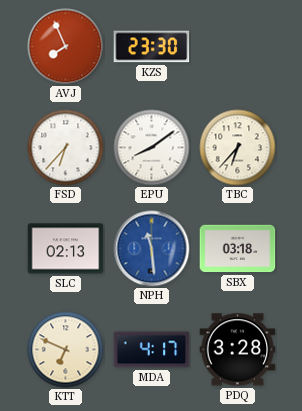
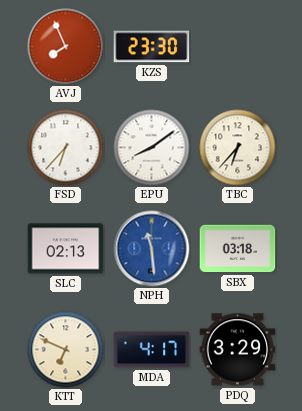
PDQ: 3:28 -> 3:29 (238, 350)
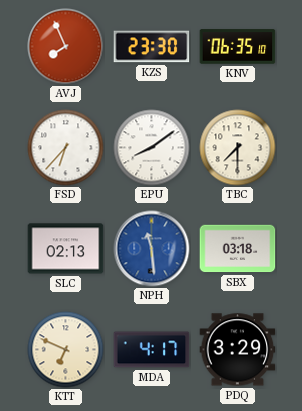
KNV: none -> 06:35 (238, 47)
TBC: 6:37 -> 7:30 (238, 148)
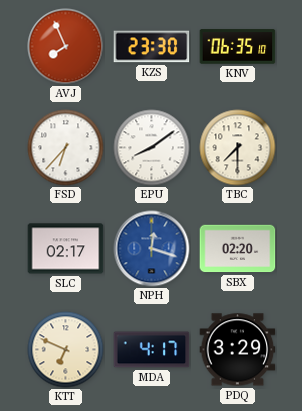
SLC: 02:13 -> 02:17 (66, 249)
NPH: 11:29 -> 12:18 (152, 249)
SBX: 03:18 -> 02:20 (238, 249)
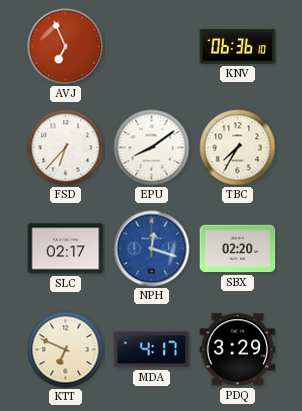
AVJ: 7:56 -> 6:56 (66, 47)
KZS: 23:30 -> none (152, 47)
KNV: 06:35 -> 06:36 (238, 47)
TBC: 7:30 -> 7:35 (238, 148)
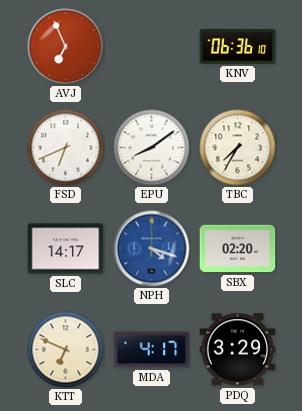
FSD: 6:37 -> 6:41 (66, 148)
SLC: 02:17 -> 14:17 (66, 249)
NPH: 12:18 -> 4:18 (152, 249)
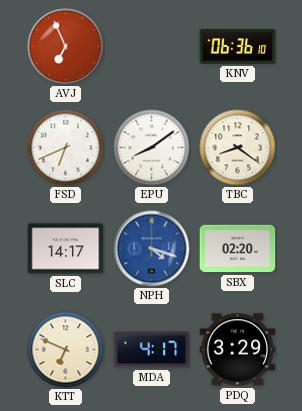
TBC: 7:35 -> 8:21 (238, 148)
